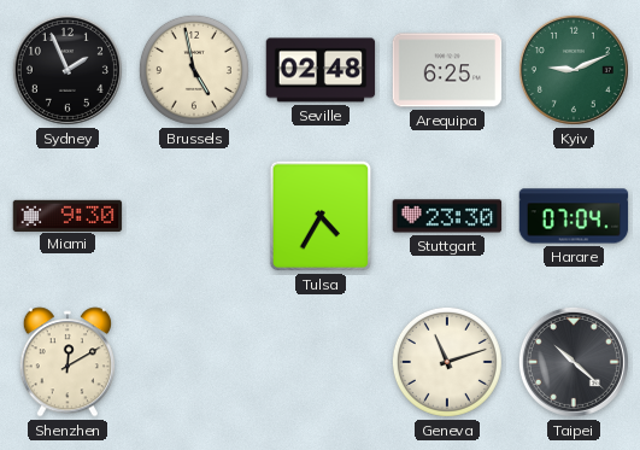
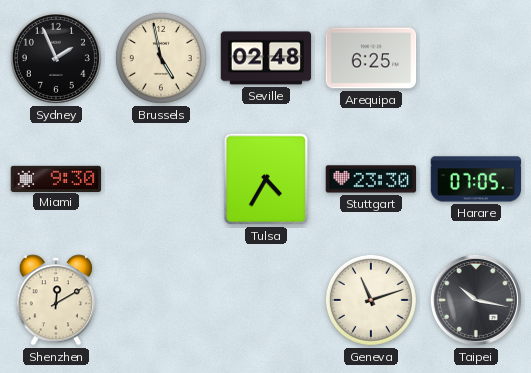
Kyiv: 9:11 -> none (574, 70)
Harare: 07:04 -> 07:05 (476, 179)
Taipei: 10:22 -> 10:17 (476, 300)
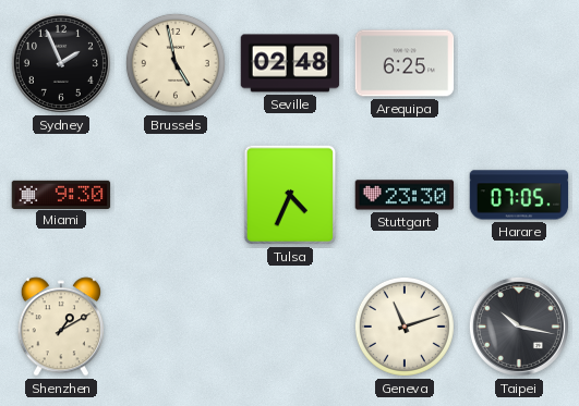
Tulsa: 4:35 -> 4:34 (290, 195)
Shenzhen: 12:10 -> 1:10 (61, 327)
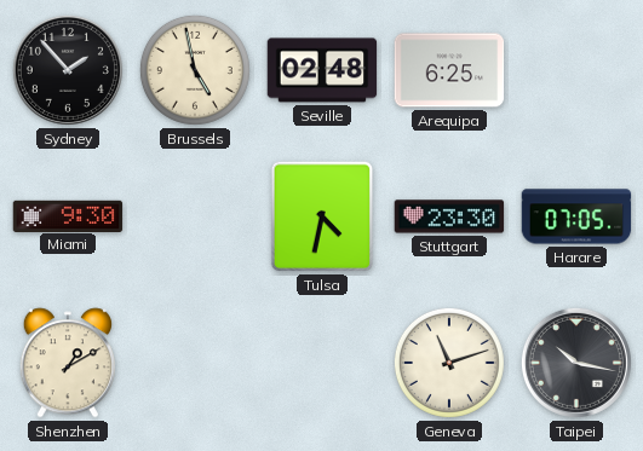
Sydney: 1:56 -> 1:53 (68, 70)
Tulsa: 4:34 -> 4:32 (322, 216)
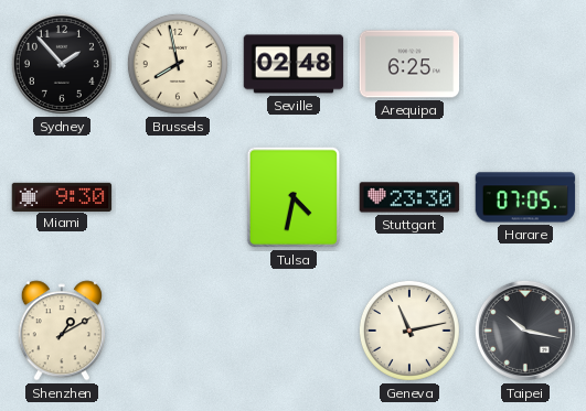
Brussels: 4:58 -> 7:58 (178, 64)
Geneva: 11:12 -> 11:13 (409, 331)
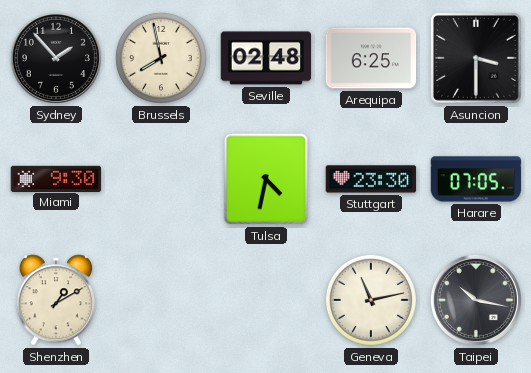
Asuncion: none -> 3:30 (477, 59)
